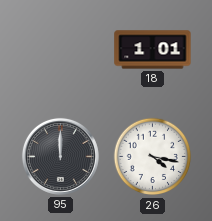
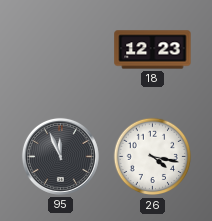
18: 1:01 -> 12:23 (153, 50)
95: 12:00 -> 11:56 (60, 156)
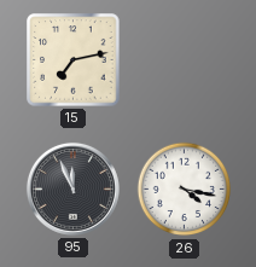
15: none -> 7:13 (74, 60)
18: 12:23 -> none (153, 50)
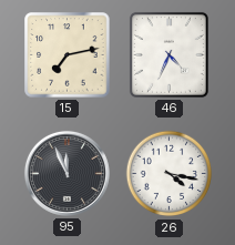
46: none -> 4:34 (168, 54)
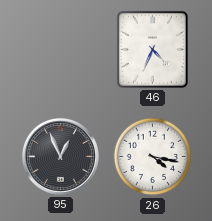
15: 7:13 -> none (68, 55)
95: 11:56 -> 12:56 (60, 156)
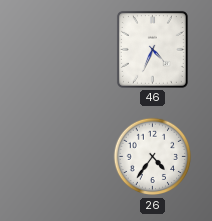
95: 12:56 -> none (60, 156)
26: 4:17 -> 4:36 (153, 157)
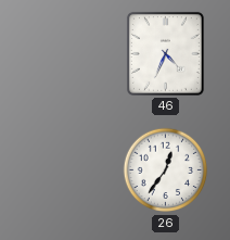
26: 4:36 -> 12:36 (166, 170)
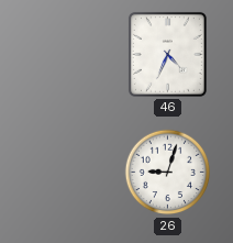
26: 12:36 -> 9:03 (168, 173)
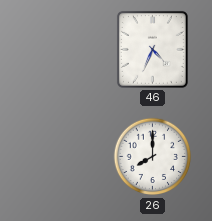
26: 9:03 -> 8:00 (153, 157)
